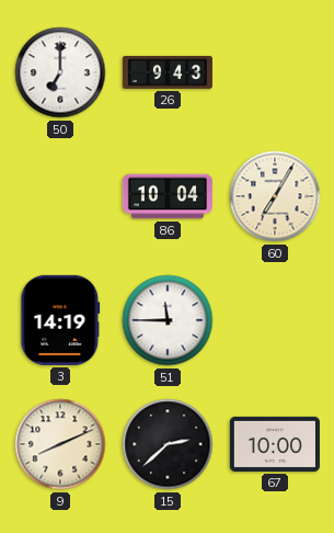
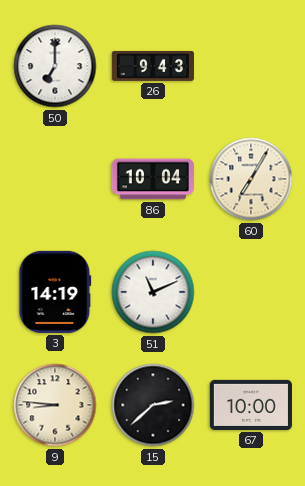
51: 11:45 -> 11:11 (153, 292)
9: 8:11 -> 8:46 (55, 405)
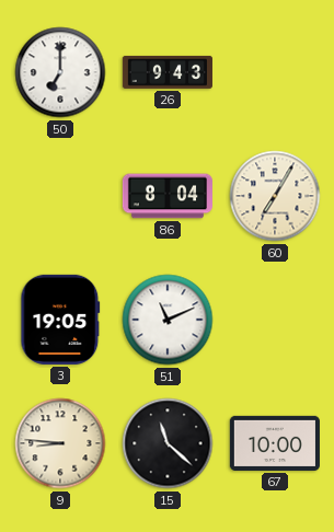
86: 10:04 -> 8:04 (168, 196)
3: 14:19 -> 19:05 (60, 320)
15: 2:38 -> 11:22 (168, 443)
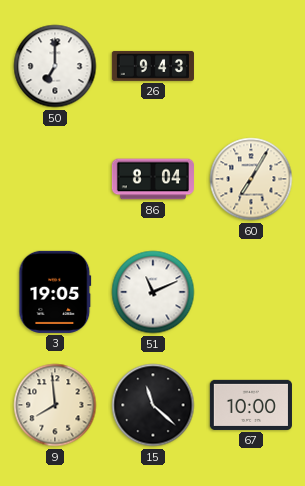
9: 8:46 -> 7:59 (55, 405)
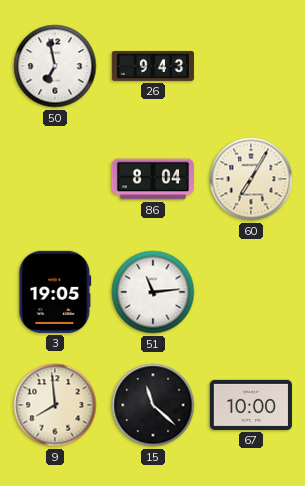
50: 7:00 -> 6:58 (55, 66)
51: 11:11 -> 11:14 (153, 292)
